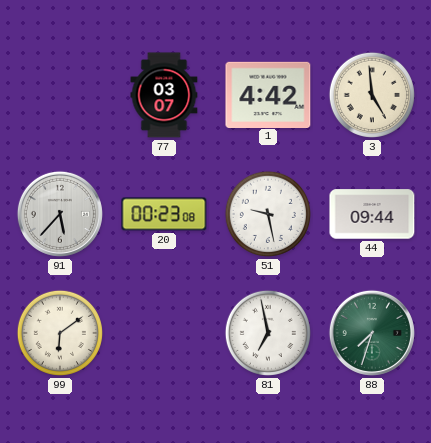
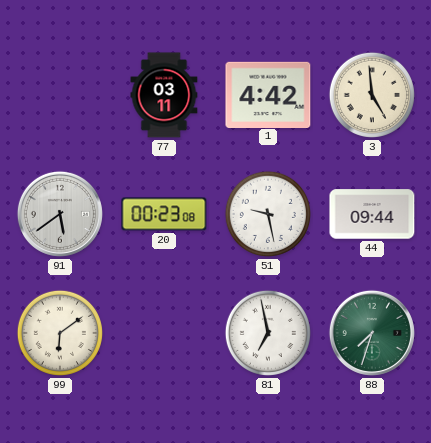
77: 03:07 -> 03:11 (164, 95)
91: 5:37 -> 5:39 (60, 214)
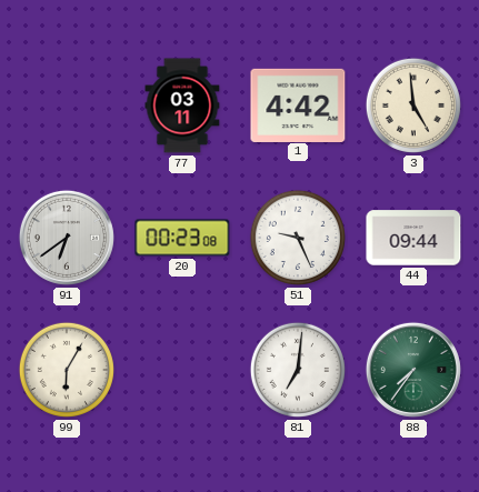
91: 5:39 -> 6:39 (67, 238)
51: 9:28 -> 9:26 (298, 238)
99: 6:09 -> 6:05 (67, 370)
81: 6:58 -> 7:01 (298, 370)
88: 7:33 -> 7:36 (413, 370)
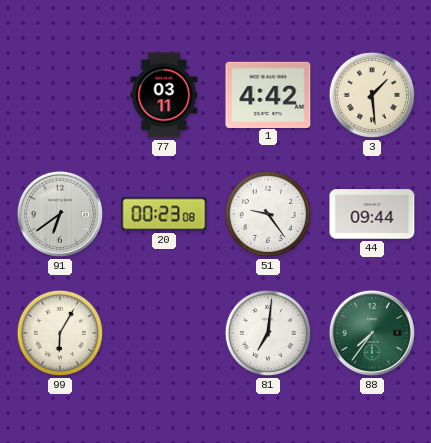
3: 4:59 -> 1:29 (372, 95)
51: 9:26 -> 9:24 (268, 214)
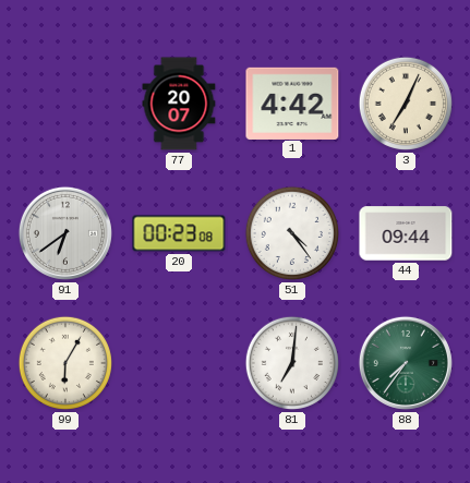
77: 03:11 -> 20:07 (179, 104)
3: 1:29 -> 7:04 (406, 104)
51: 9:24 -> 4:24 (292, 233)
